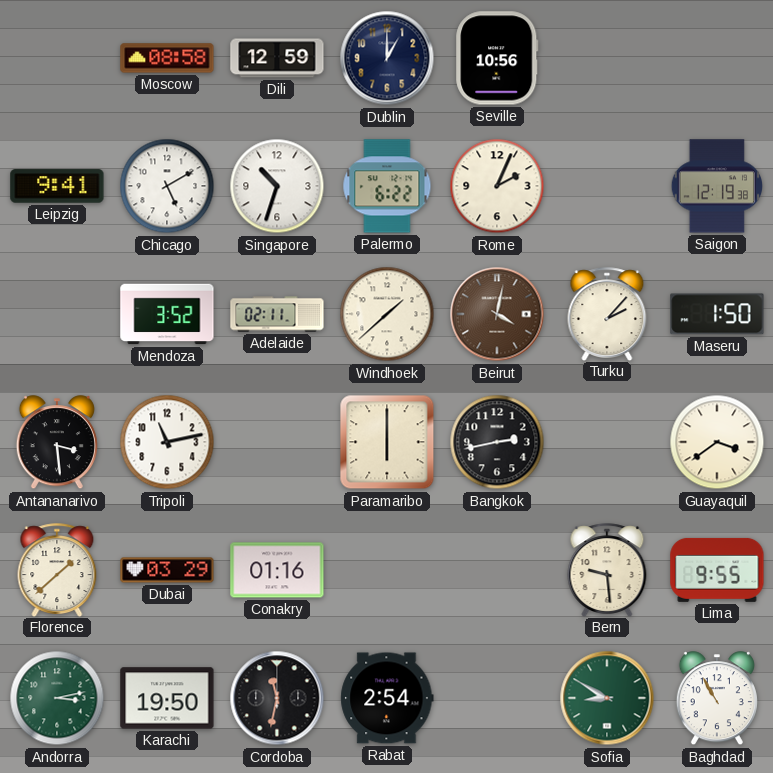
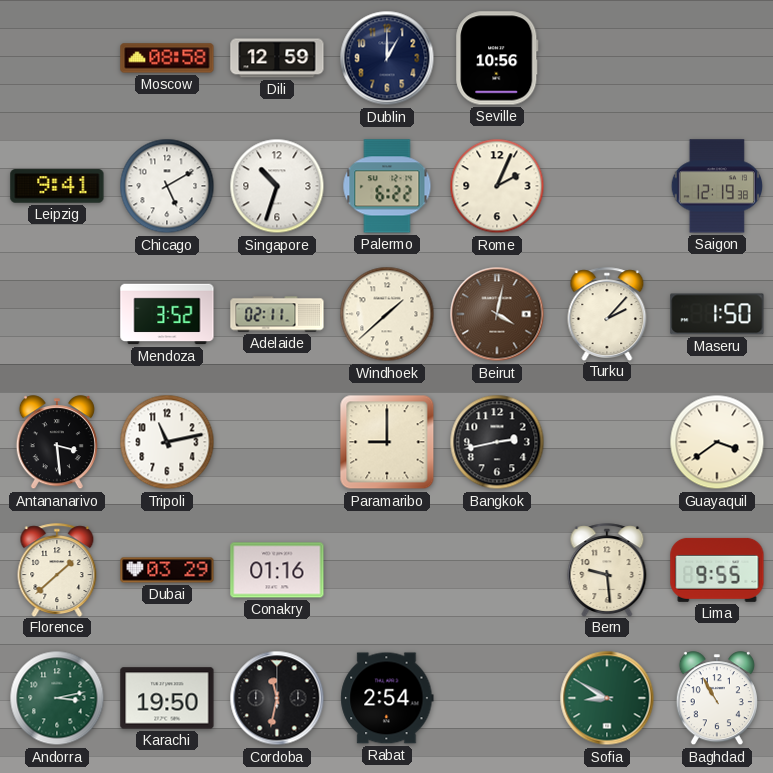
Paramaribo: 6:00 -> 9:00 (387, 442)
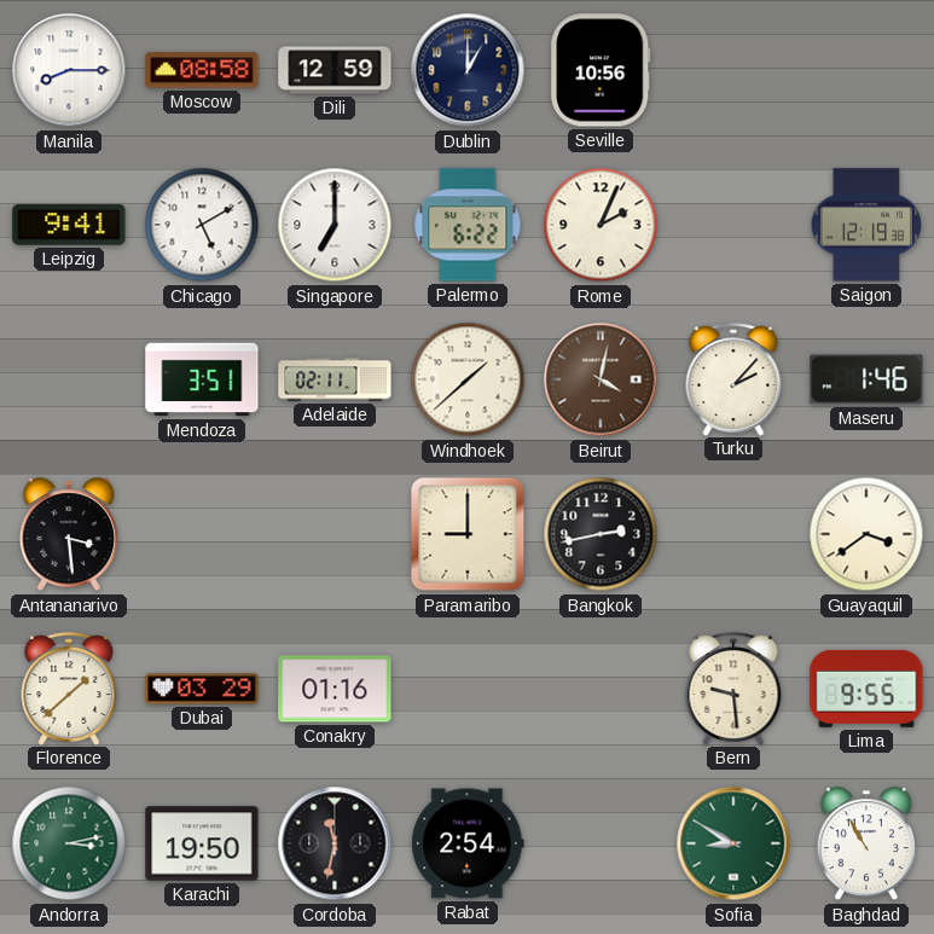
Manila: none -> 8:15 (69, 70)
Singapore: 10:33 -> 7:00 (335, 225)
Mendoza: 3:52 -> 3:51 (202, 379)
Maseru: 1:50 -> 1:46 (866, 379)
Tripoli: 11:13 -> none (167, 442)
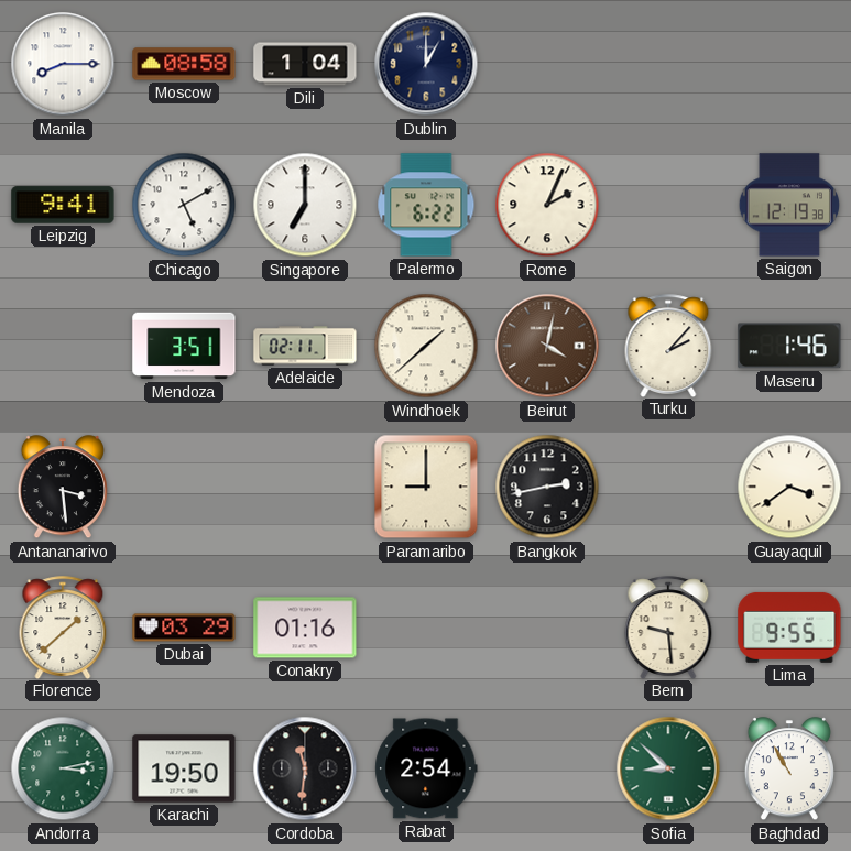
Dili: 12:59 -> 1:04 (305, 64)
Seville: 10:56 -> none (601, 70)
Cordoba: 11:32 -> 11:31 (305, 768)
Sofia: 8:50 -> 8:52 (668, 768)
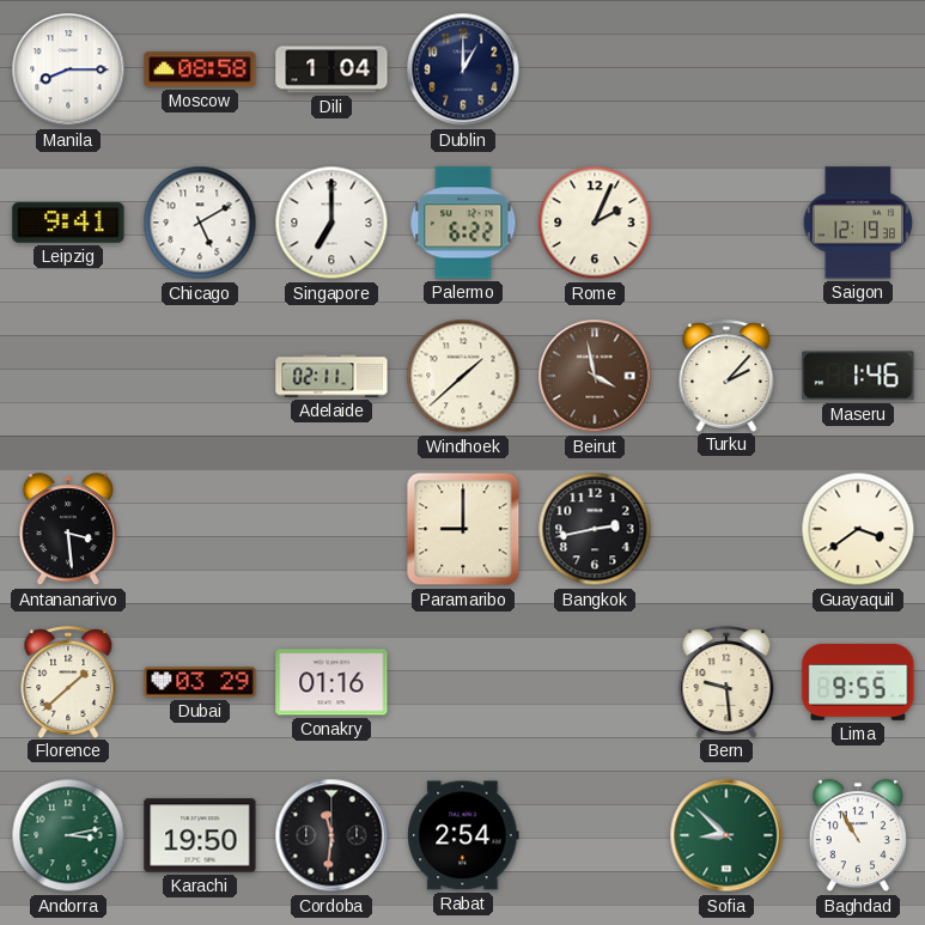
Mendoza: 3:51 -> none (184, 346)
Beirut: 4:02 -> 3:58 (595, 376)
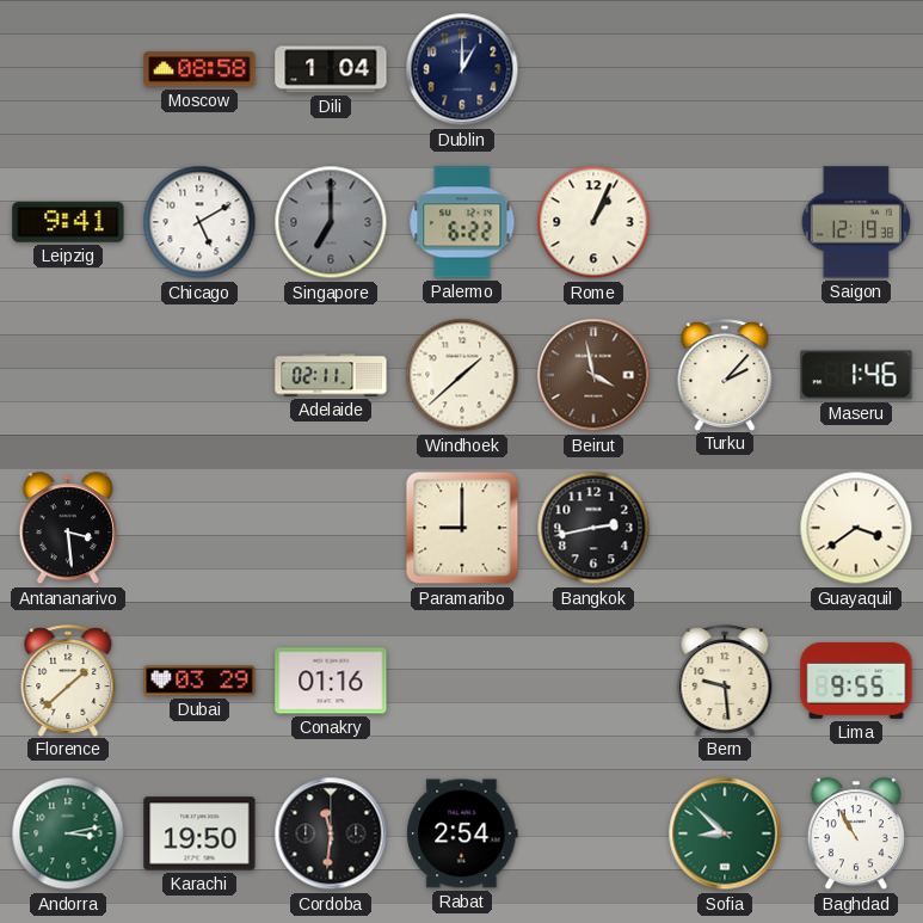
Manila: 8:15 -> none (68, 69)
Singapore dial: white -> grey (331, 222)
Rome: 2:04 -> 1:04 (593, 222)
